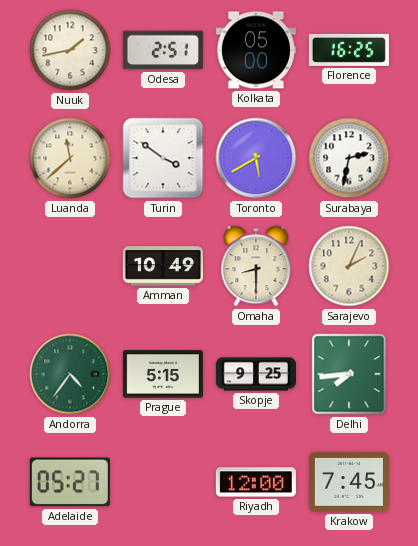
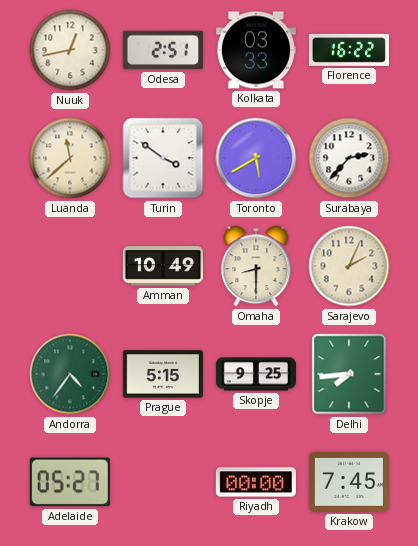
Nuuk: 1:43 -> 12:43 (70, 50)
Kolkata: 05:00 -> 03:33 (256, 50)
Florence: 16:25 -> 16:22 (349, 50)
Surabaya: 2:32 -> 2:37 (349, 158)
Riyadh: 12:00 -> 00:00 (256, 482)
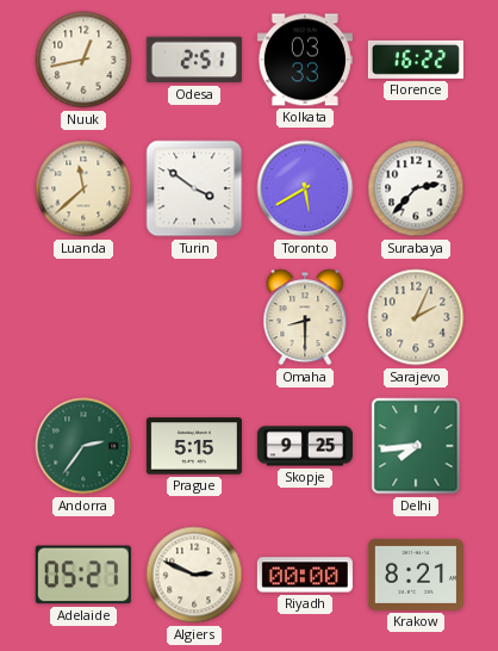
Amman: 10:49 -> none (163, 266)
Andorra: 4:36 -> 2:36 (83, 446)
Algiers: none -> 2:49 (194, 575)
Krakow: 7:45 -> 8:21 (416, 575)
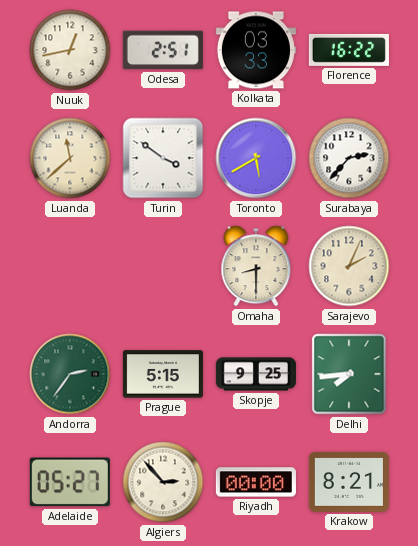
Algiers: 2:49 -> 2:53 (163, 482)
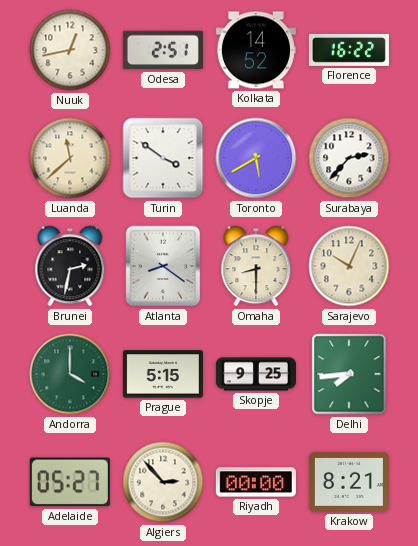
Kolkata: 03:33 -> 14:52 (256, 50)
Brunei: none -> 2:32 (70, 266)
Atlanta: none -> 8:21 (163, 266)
Sarajevo: 2:04 -> 10:04 (349, 266)
Andorra: 2:36 -> 4:00 (70, 374)
